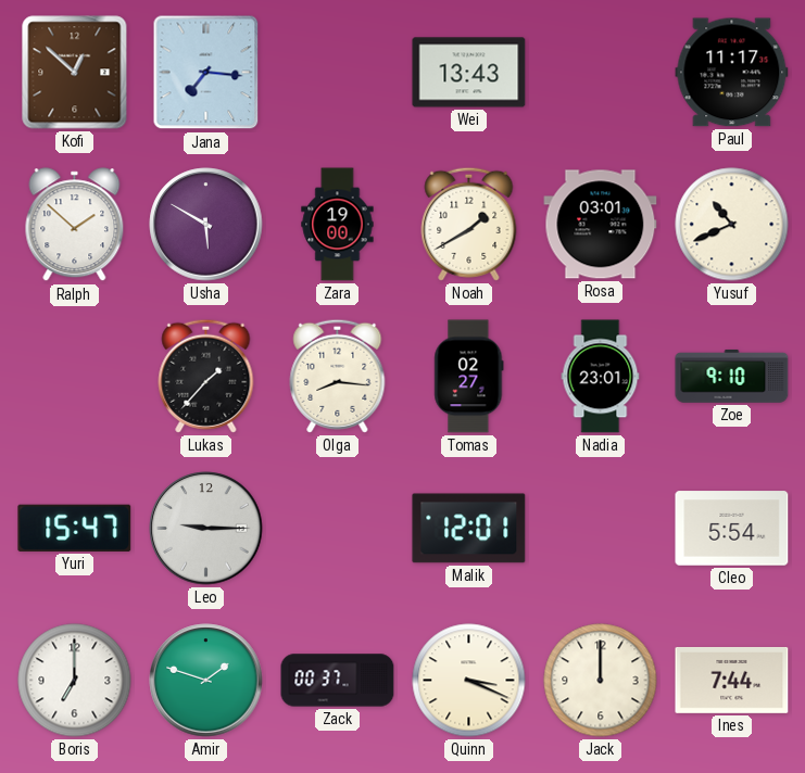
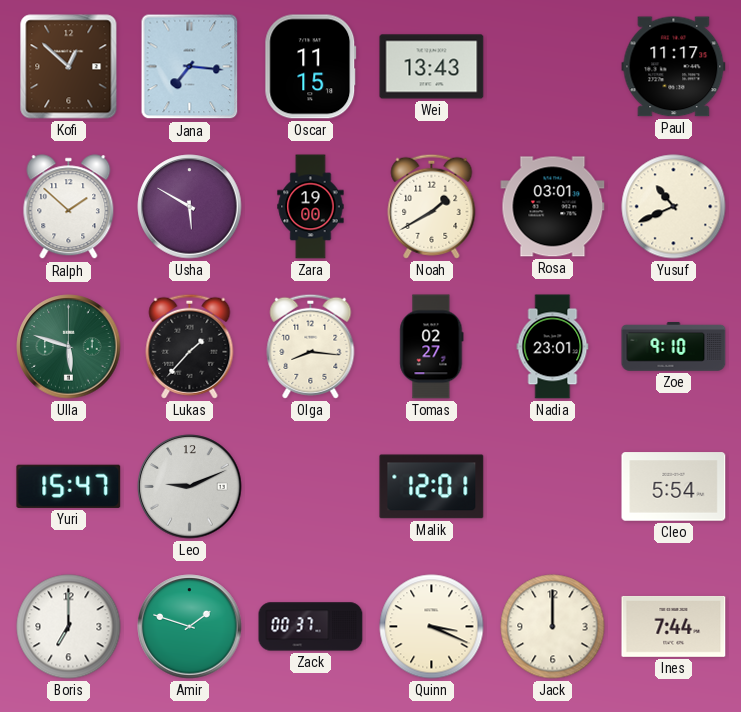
Oscar: none -> 11:15 (311, 67)
Ulla: none -> 5:48 (69, 347)
Leo: 9:15 -> 9:11 (190, 487)
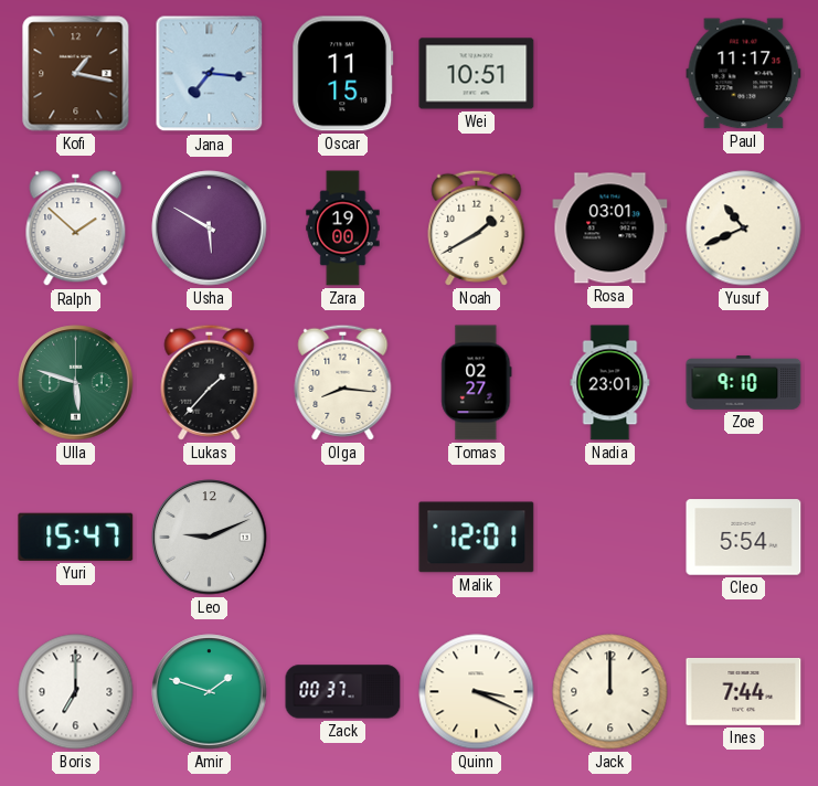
Kofi: 12:52 -> 1:17 (76, 74)
Wei: 13:43 -> 10:51 (477, 74)
